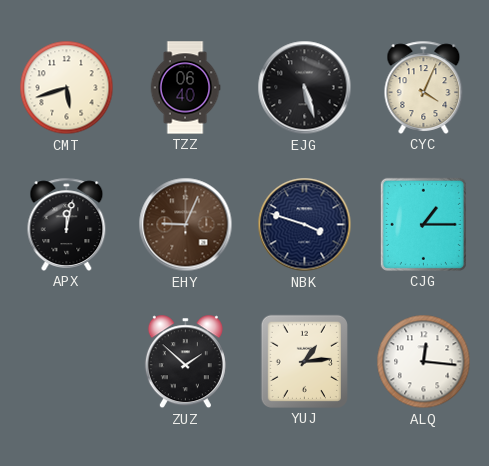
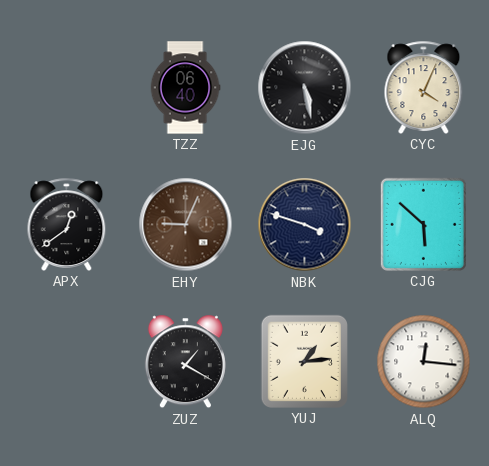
CMT: 5:42 -> none (67, 88)
EJG: 5:27 -> 5:28 (305, 88)
APX: 12:02 -> 12:39 (67, 224)
CJG: 1:15 -> 5:52 (423, 224)
ZUZ: 1:52 -> 1:20 (185, 362)
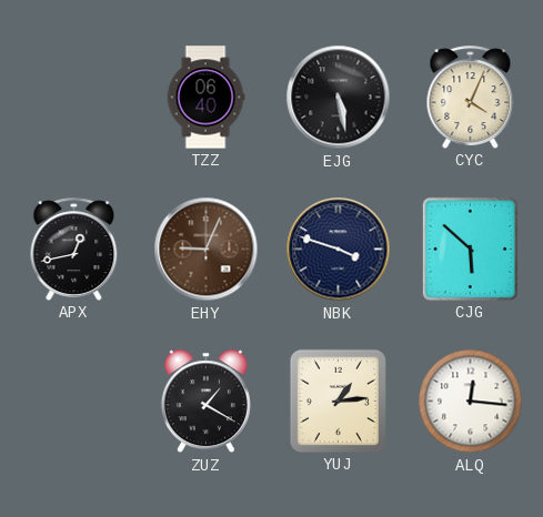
APX: 12:39 -> 12:43 (74, 249)
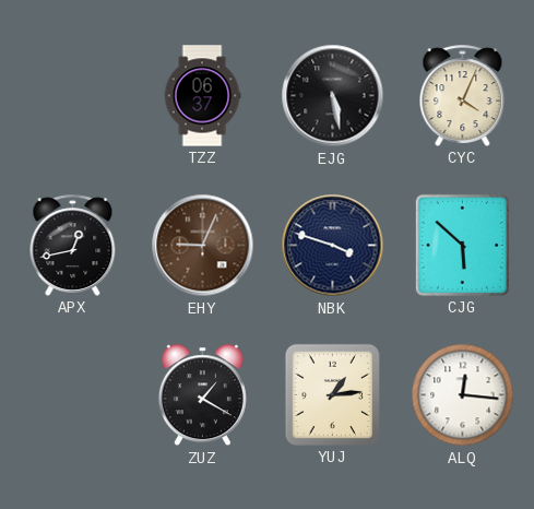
TZZ: 06:40 -> 06:37 (202, 96)
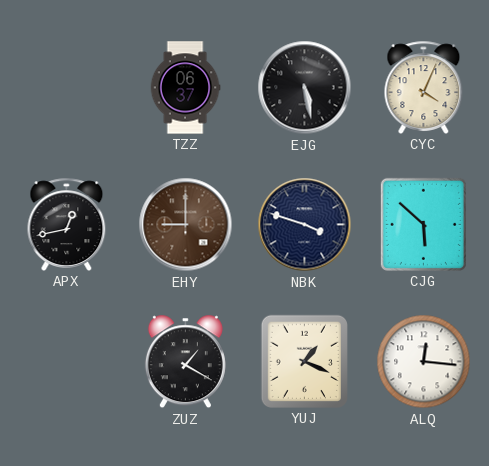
EHY: 9:04 -> 9:00 (186, 225)
YUJ: 1:14 -> 1:19 (304, 361)
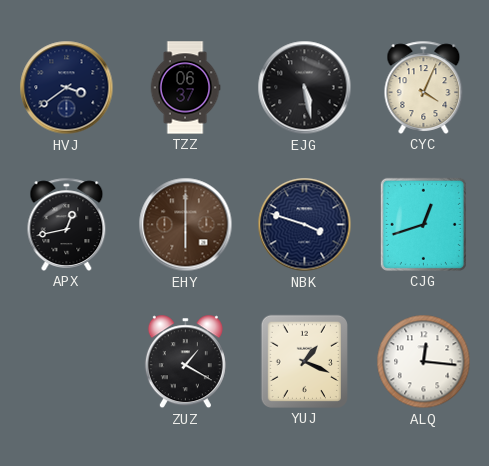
HVJ: none -> 3:39 (67, 88)
EHY: 9:00 -> 6:00 (186, 225)
CJG: 5:52 -> 12:42 (423, 224)
